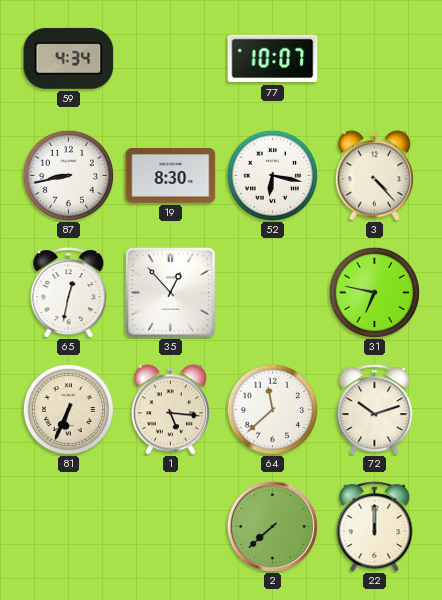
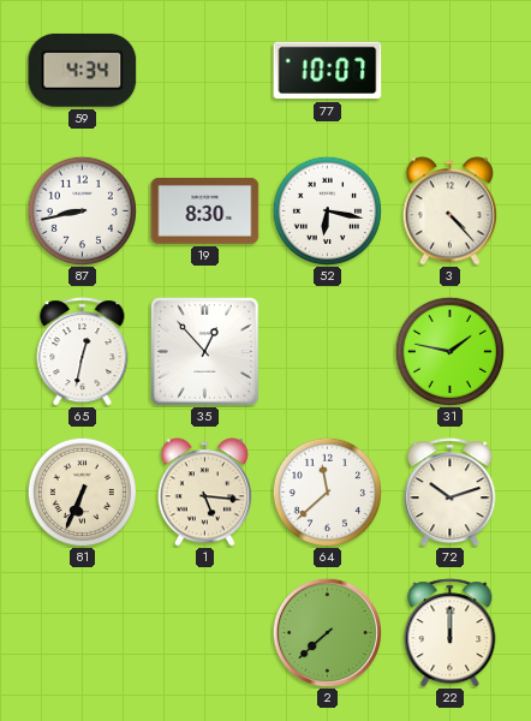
31: 6:47 -> 1:47 (449, 351)
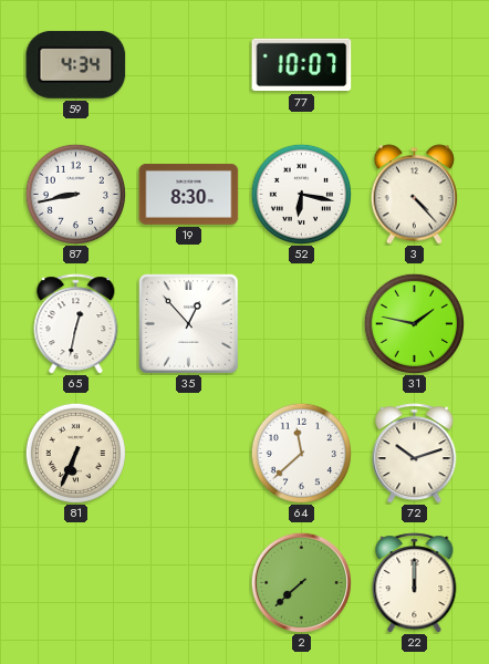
1: 5:16 -> none (204, 493)
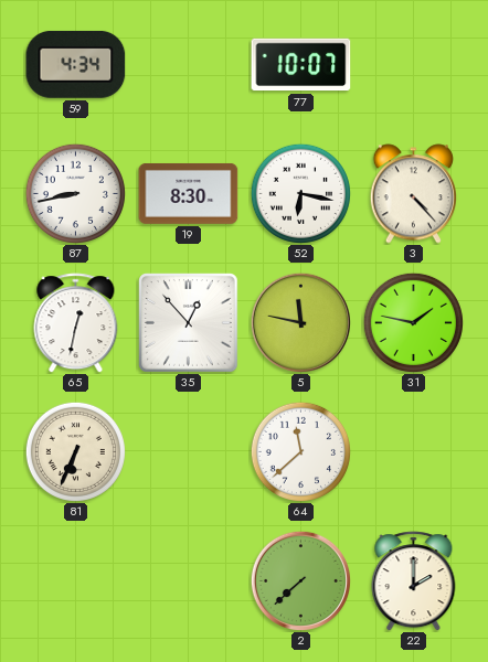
5: none -> 11:47 (300, 322)
72: 10:12 -> none (415, 454)
22: 12:00 -> 2:00 (414, 581)
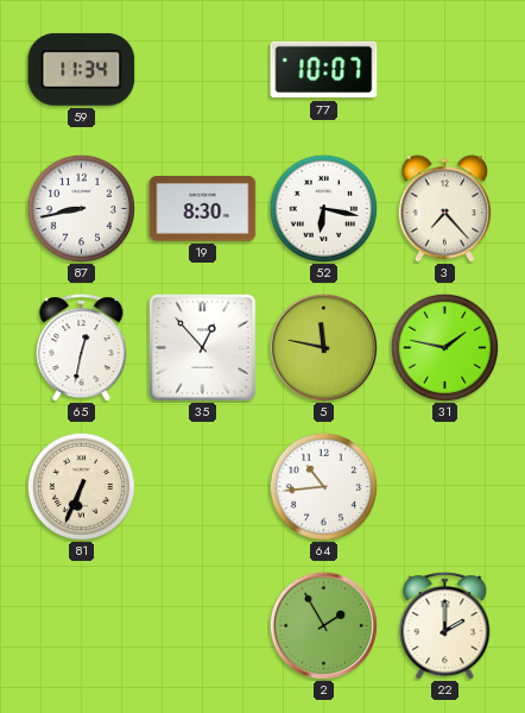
59: 4:34 -> 11:34 (82, 69)
3: 4:23 -> 7:23 (444, 209)
64: 11:38 -> 10:44 (323, 486)
2: 7:38 -> 1:55 (323, 625)
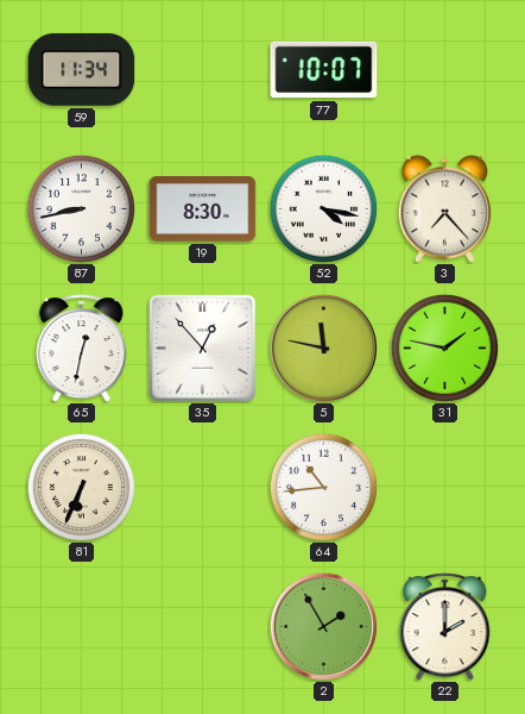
52: 6:17 -> 4:17 (323, 208)
